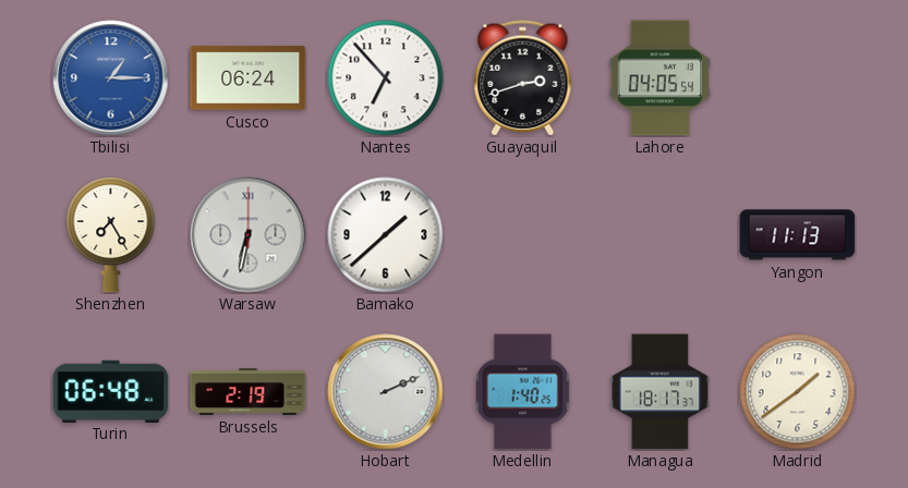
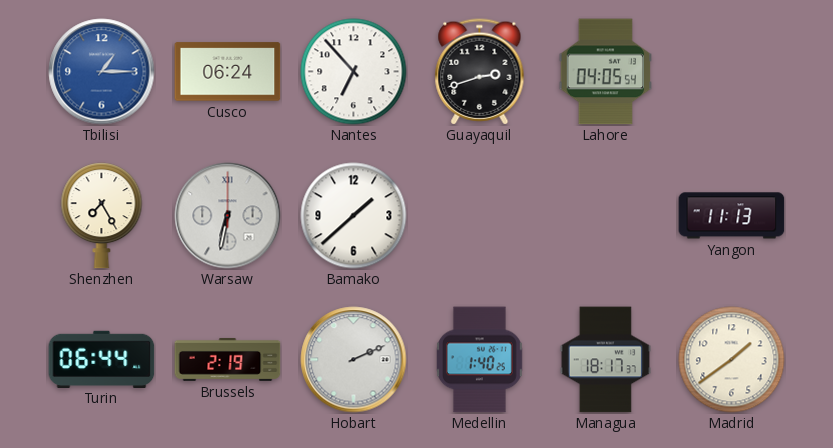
Turin: 06:48 -> 06:44 (102, 359)
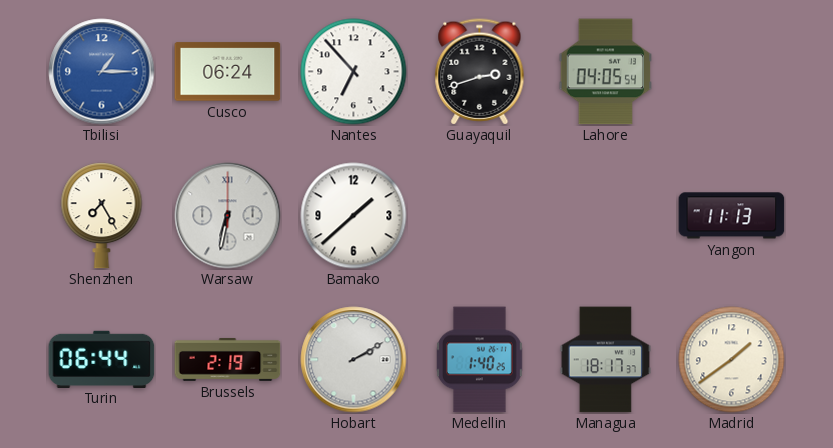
Hobart: 2:11 -> 2:10 (354, 360)
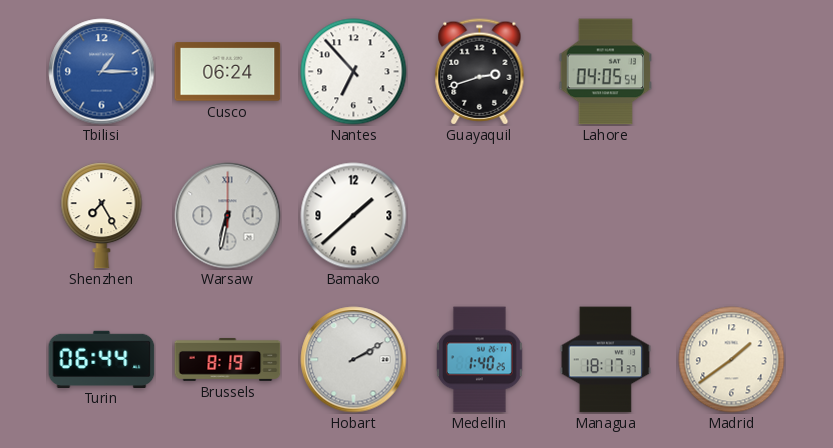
Yangon: 11:13 -> none (732, 216)
Brussels: 2:19 -> 8:19 (228, 359)
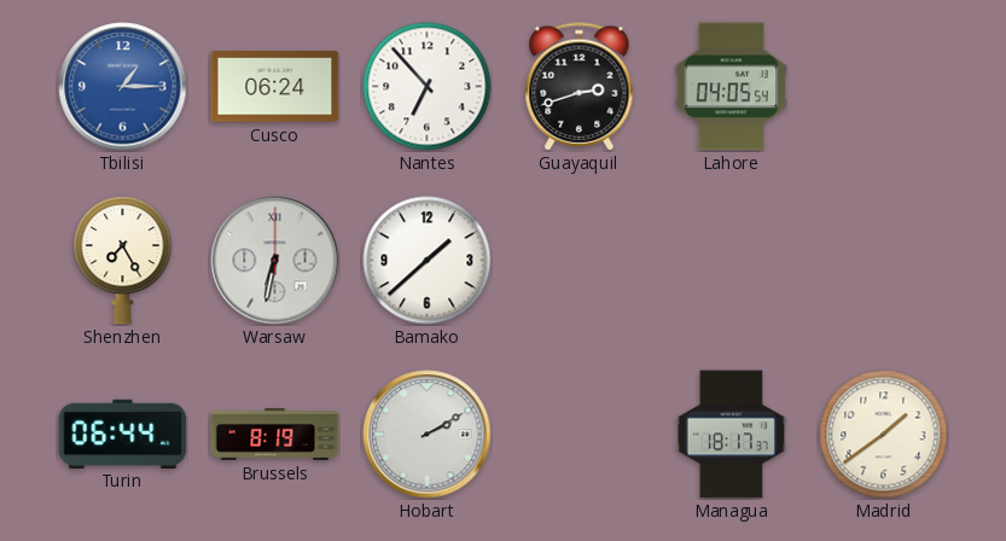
Medellin: 1:40 -> none (479, 360)
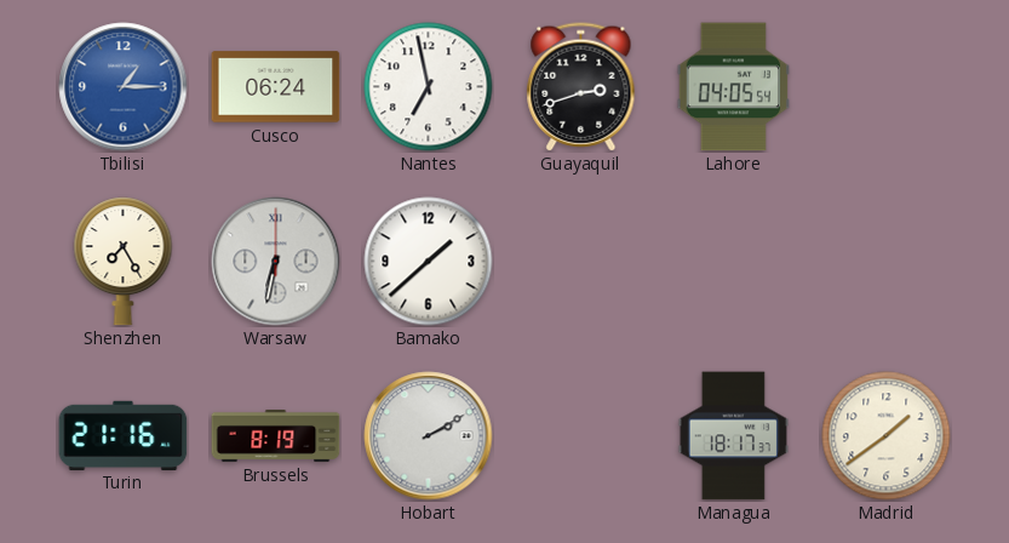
Nantes: 6:53 -> 6:58 (429, 87)
Turin: 06:44 -> 21:16 (124, 435)
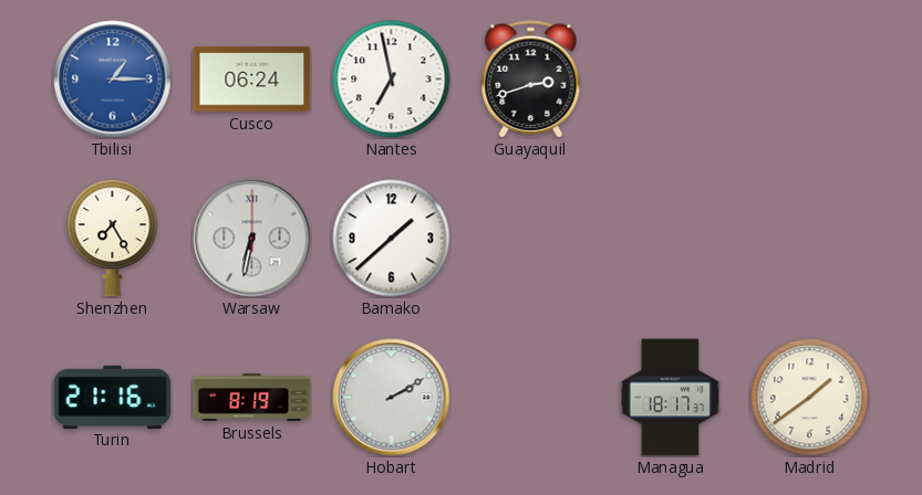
Lahore: 04:05 -> none (734, 87)
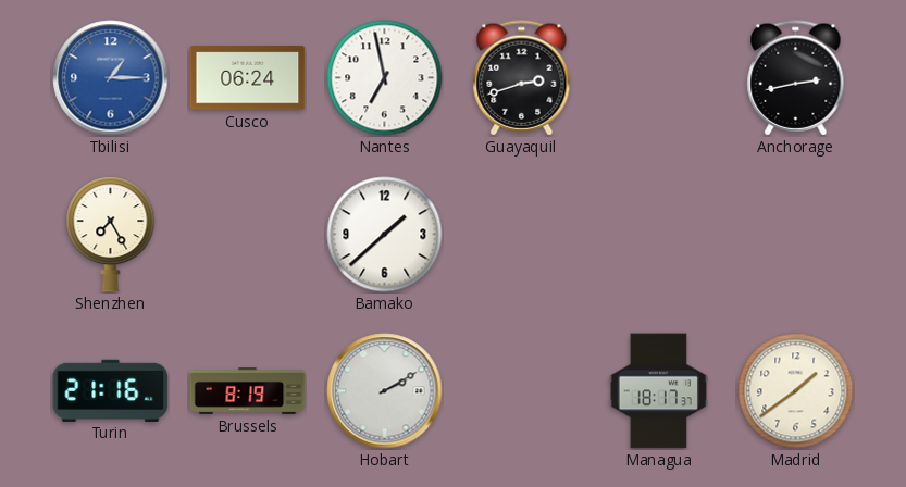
Anchorage: none -> 2:43 (796, 78)
Warsaw: 6:32 -> none (252, 239)
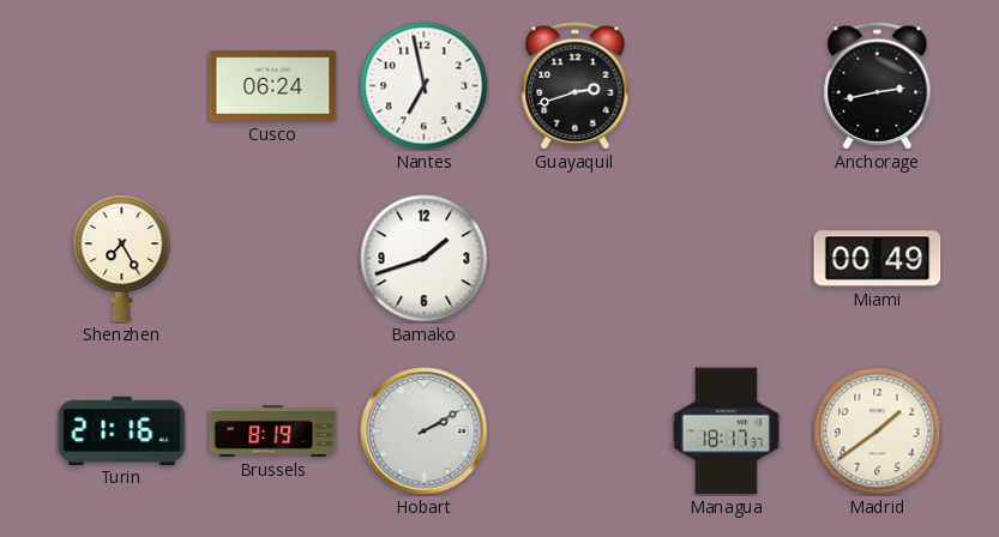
Tbilisi: 1:15 -> none (111, 78)
Bamako: 1:38 -> 1:42 (425, 259)
Miami: none -> 00:49 (878, 259)
